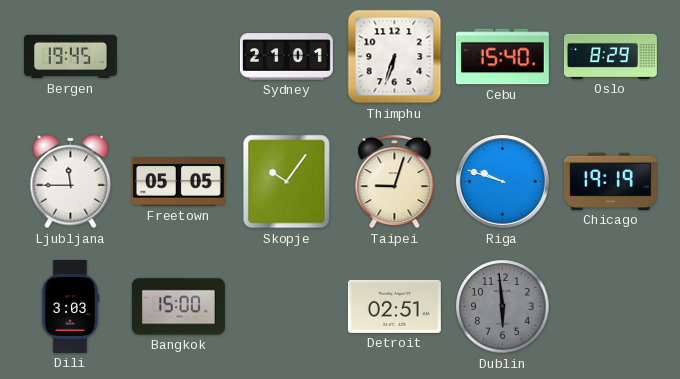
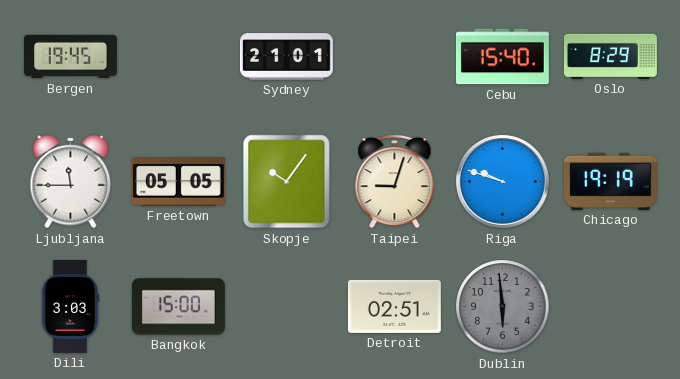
Thimphu: 6:33 -> none (395, 57)
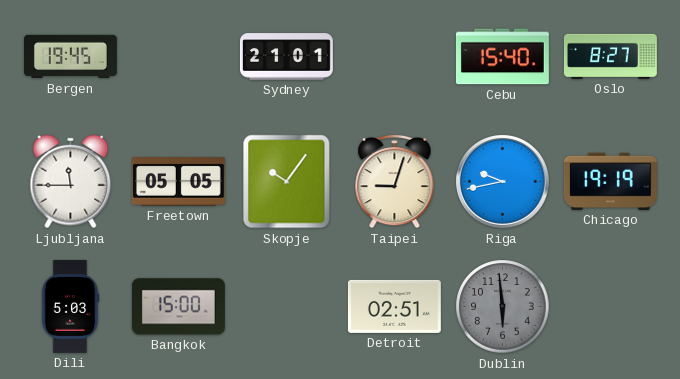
Oslo: 8:29 -> 8:27 (611, 56)
Riga: 9:48 -> 9:43 (503, 182)
Dili: 3:03 -> 5:03 (70, 306)
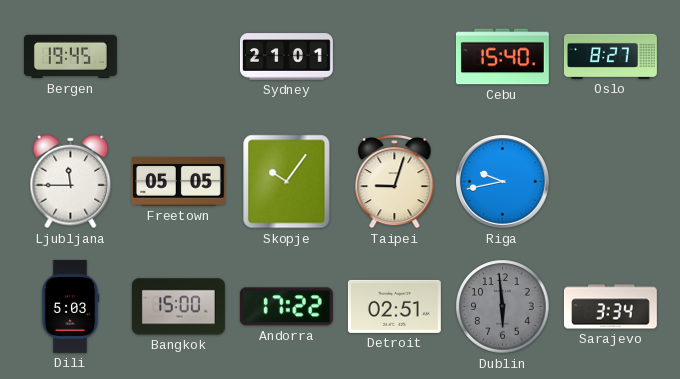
Chicago: 19:19 -> none (610, 181)
Andorra: none -> 17:22 (286, 307)
Sarajevo: none -> 3:34 (610, 307)
